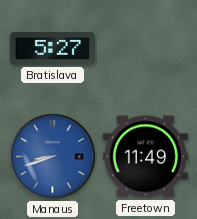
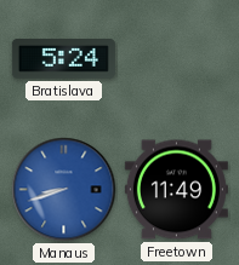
Bratislava: 5:27 -> 5:24 (63, 59)
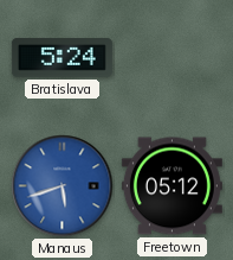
Manaus: 8:42 -> 5:42 (63, 186)
Freetown: 11:49 -> 05:12 (171, 186)
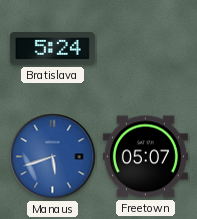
Freetown: 05:12 -> 05:07 (145, 157)
